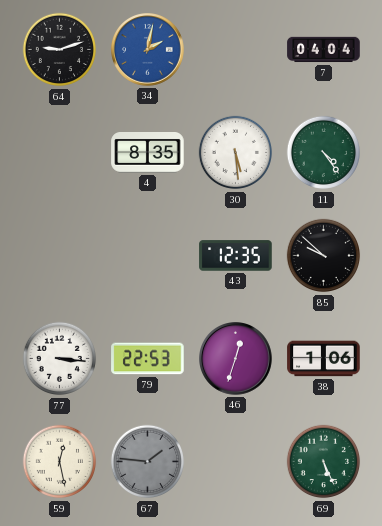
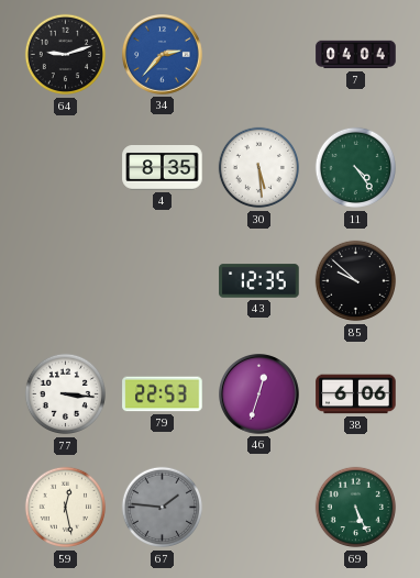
34: 2:02 -> 2:37 (163, 55)
38: 1:06 -> 6:06 (356, 394)
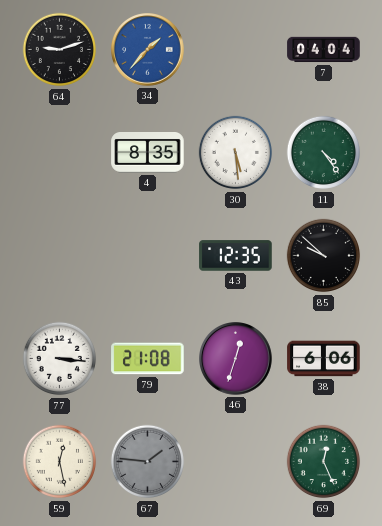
34: 2:37 -> 1:37 (148, 50)
79: 22:53 -> 21:08 (148, 359)
69: 5:26 -> 12:26 (324, 462)
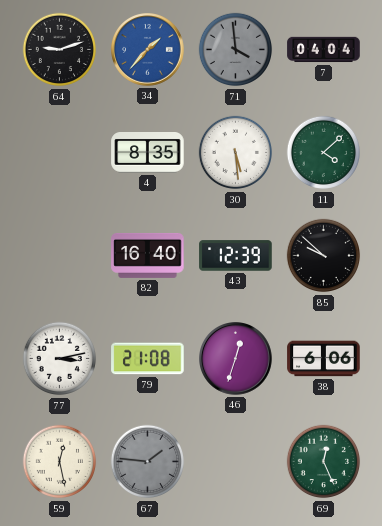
71: none -> 3:59 (236, 50)
11: 4:24 -> 4:08 (324, 153)
82: none -> 16:40 (148, 255)
43: 12:35 -> 12:39 (236, 256)
77: 3:16 -> 3:13 (60, 359)
